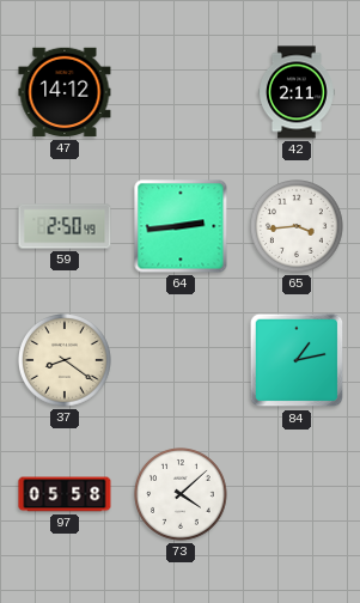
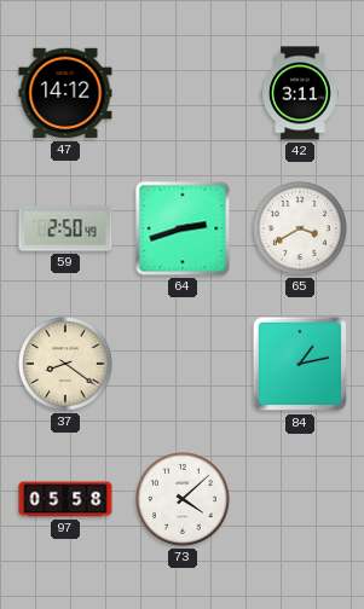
42: 2:11 -> 3:11 (301, 93)
64: 2:44 -> 2:42 (183, 228)
65: 3:44 -> 3:40 (301, 230)
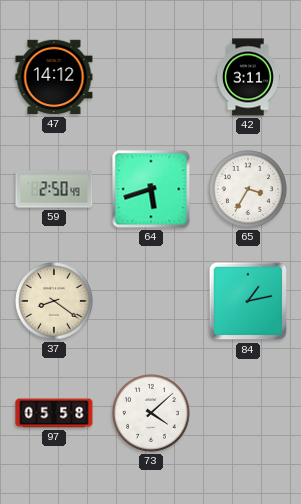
64: 2:42 -> 5:42 (151, 189)
65: 3:40 -> 3:35 (249, 190)
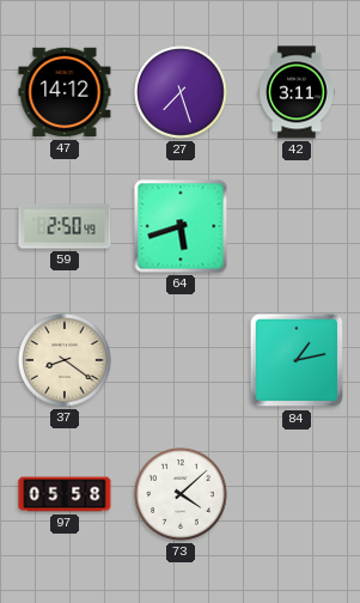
27: none -> 7:27 (182, 93)
65: 3:35 -> none (249, 190)
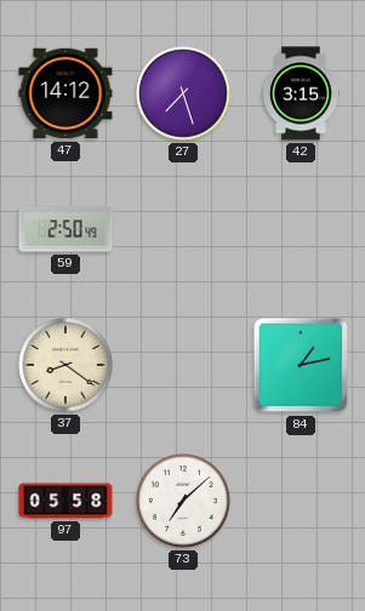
42: 3:11 -> 3:15 (302, 93)
64: 5:42 -> none (181, 226)
73: 4:08 -> 7:08 (184, 502)
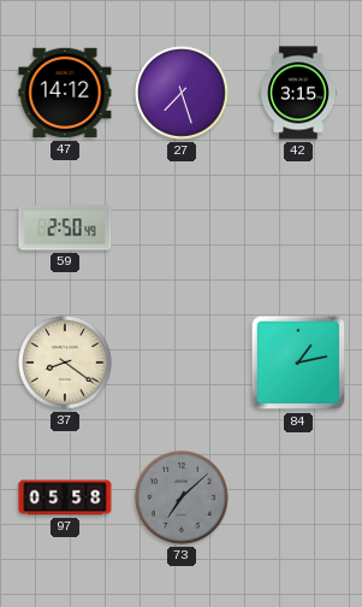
73 dial: white -> grey (183, 499)
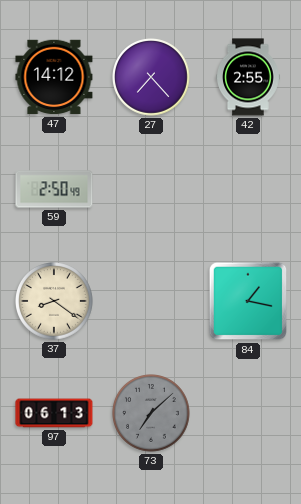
27: 7:27 -> 7:23 (152, 78)
42: 3:15 -> 2:55 (249, 77)
84: 1:13 -> 1:17 (248, 301)
97: 05:58 -> 06:13 (54, 413)
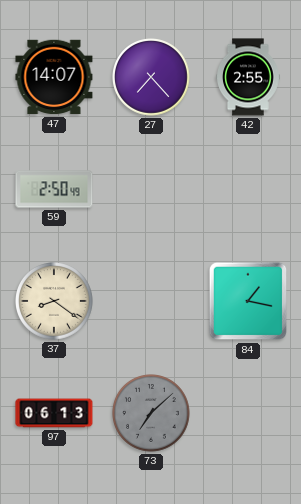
47: 14:12 -> 14:07 (54, 77)
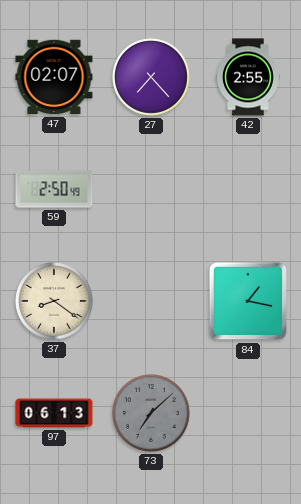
47: 14:07 -> 02:07 (54, 77)
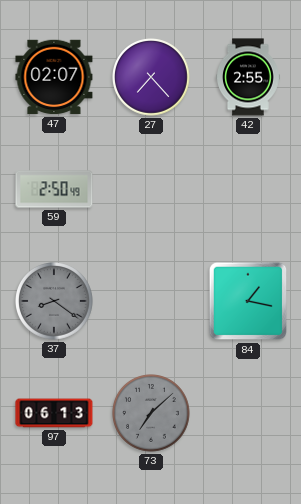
37 dial: cream -> grey (55, 302)
